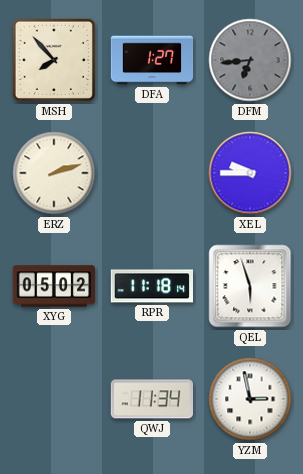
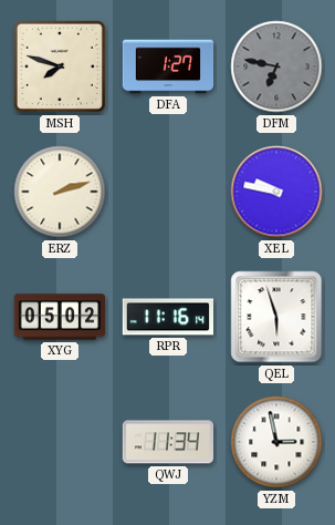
MSH: 7:53 -> 7:48 (60, 66)
DFM: 6:44 -> 6:47 (276, 66)
XEL: 9:45 -> 9:47 (276, 192)
RPR: 11:18 -> 11:16 (167, 317)
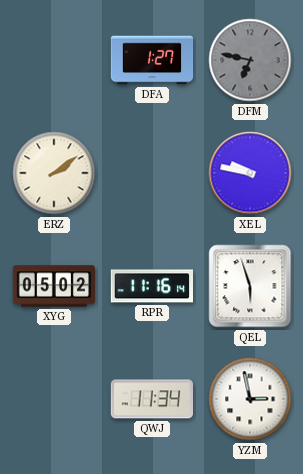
MSH: 7:48 -> none (60, 66)
ERZ: 2:12 -> 2:09 (54, 173)
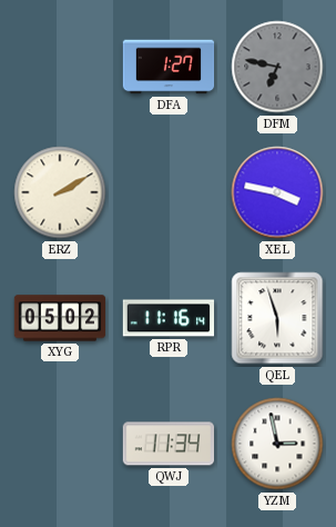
ERZ: 2:09 -> 2:10 (60, 192)
XEL: 9:47 -> 3:47 (277, 192)
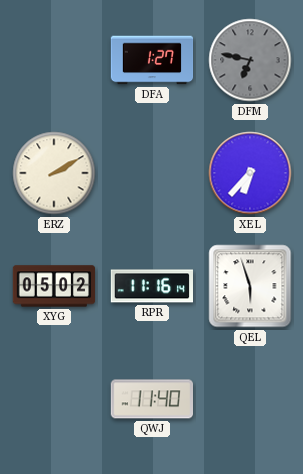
XEL: 3:47 -> 6:37 (250, 173)
QWJ: 11:34 -> 11:40 (151, 399)
YZM: 2:58 -> none (277, 444)
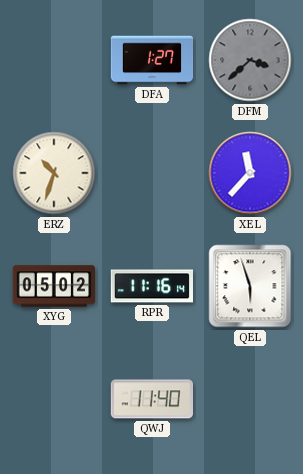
DFM: 6:47 -> 3:38 (250, 60)
ERZ: 2:10 -> 10:33 (54, 173)
XEL: 6:37 -> 11:37 (250, 173)
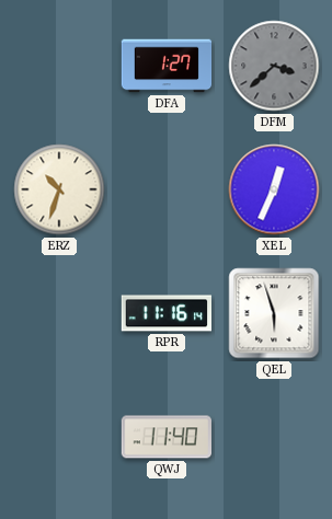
XEL: 11:37 -> 12:34 (274, 189)
XYG: 05:02 -> none (54, 286)
